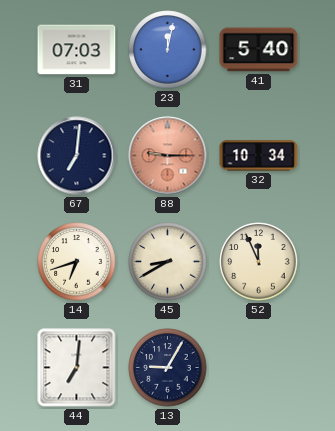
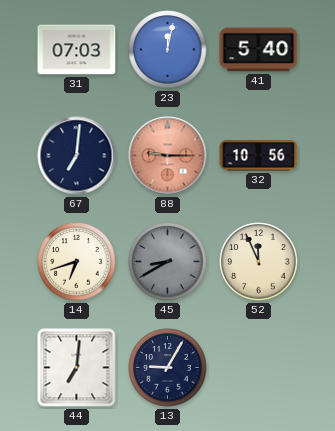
32: 10:34 -> 10:56 (259, 156)
45 dial: cream -> grey (168, 262)
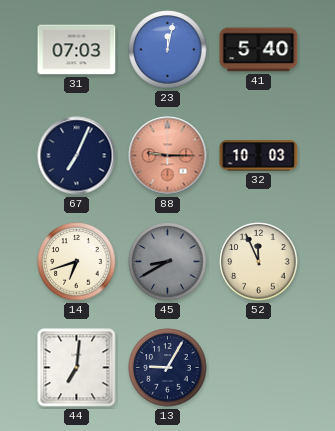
67: 7:01 -> 7:04 (77, 156)
32: 10:56 -> 10:03 (259, 156)
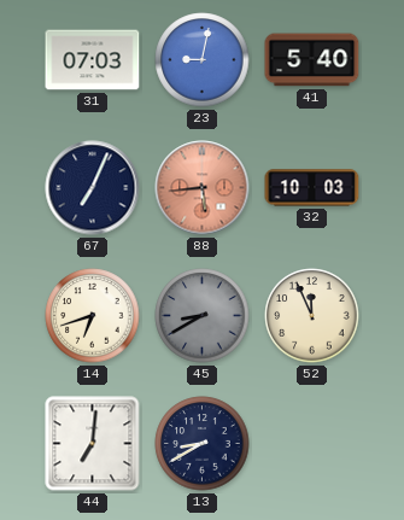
23: 12:02 -> 9:02 (203, 60)
88: 9:15 -> 5:44 (203, 188)
13: 9:05 -> 8:40 (203, 444)
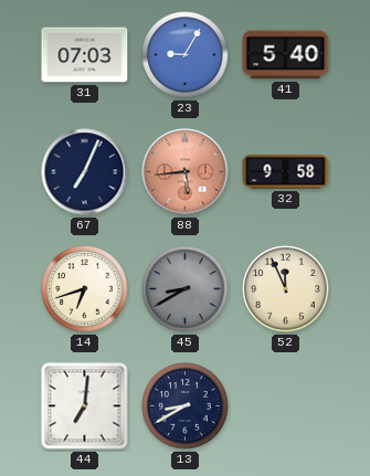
23: 9:02 -> 9:05 (186, 55)
32: 10:03 -> 9:58 (286, 172)
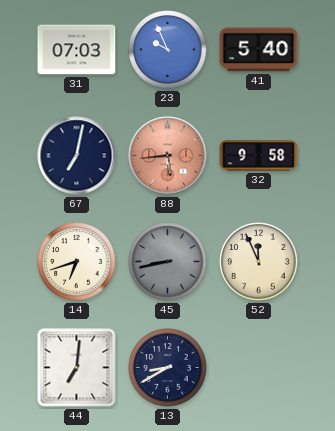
23: 9:05 -> 9:56 (168, 50)
67: 7:04 -> 7:02 (77, 156)
45: 8:40 -> 8:43 (168, 262)
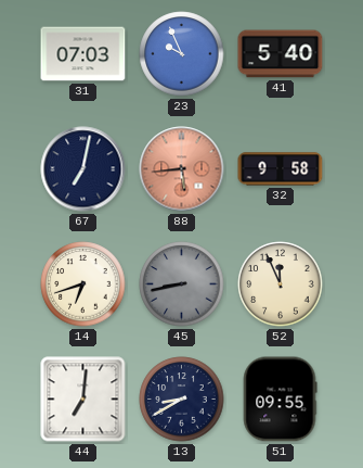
51: none -> 09:55 (280, 400)
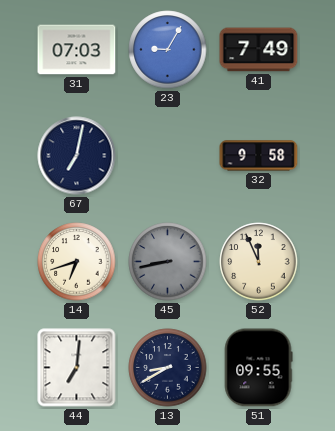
23: 9:56 -> 9:05 (168, 50)
41: 5:40 -> 7:49 (259, 50)
88: 5:44 -> none (182, 169)
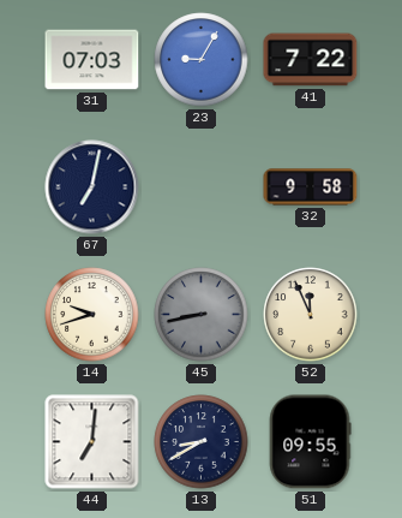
41: 7:49 -> 7:22 (311, 60)
14: 6:42 -> 9:42 (92, 315)
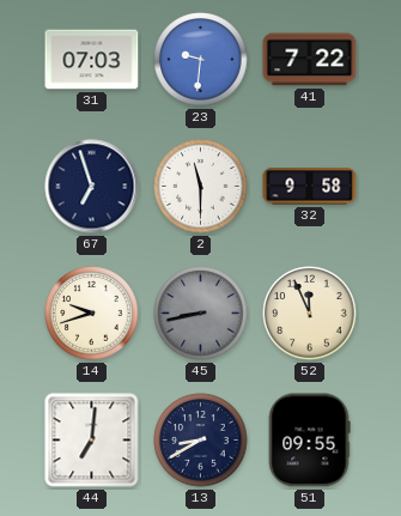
23: 9:05 -> 9:31 (201, 60)
67: 7:02 -> 6:57 (92, 187)
2: none -> 11:30 (201, 187)
